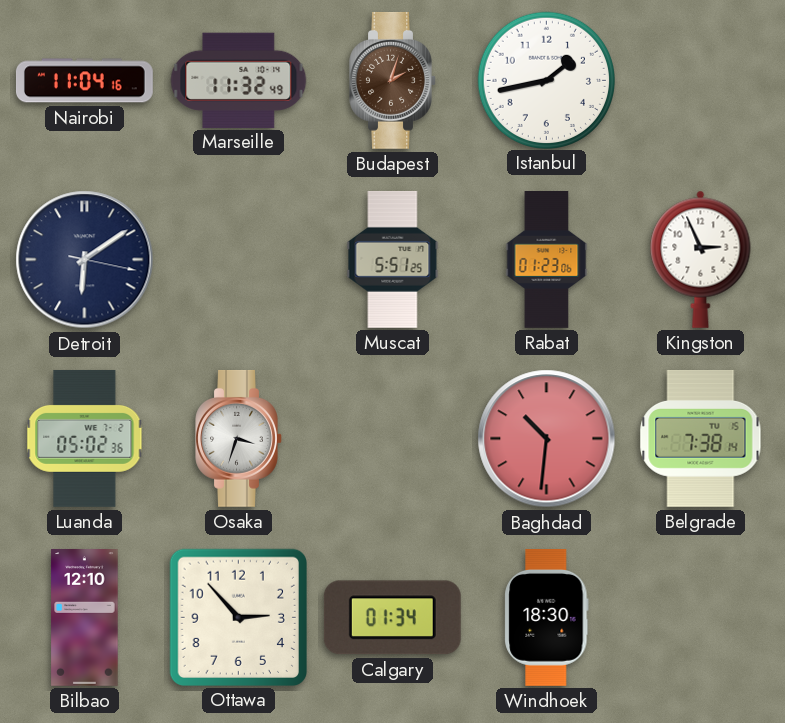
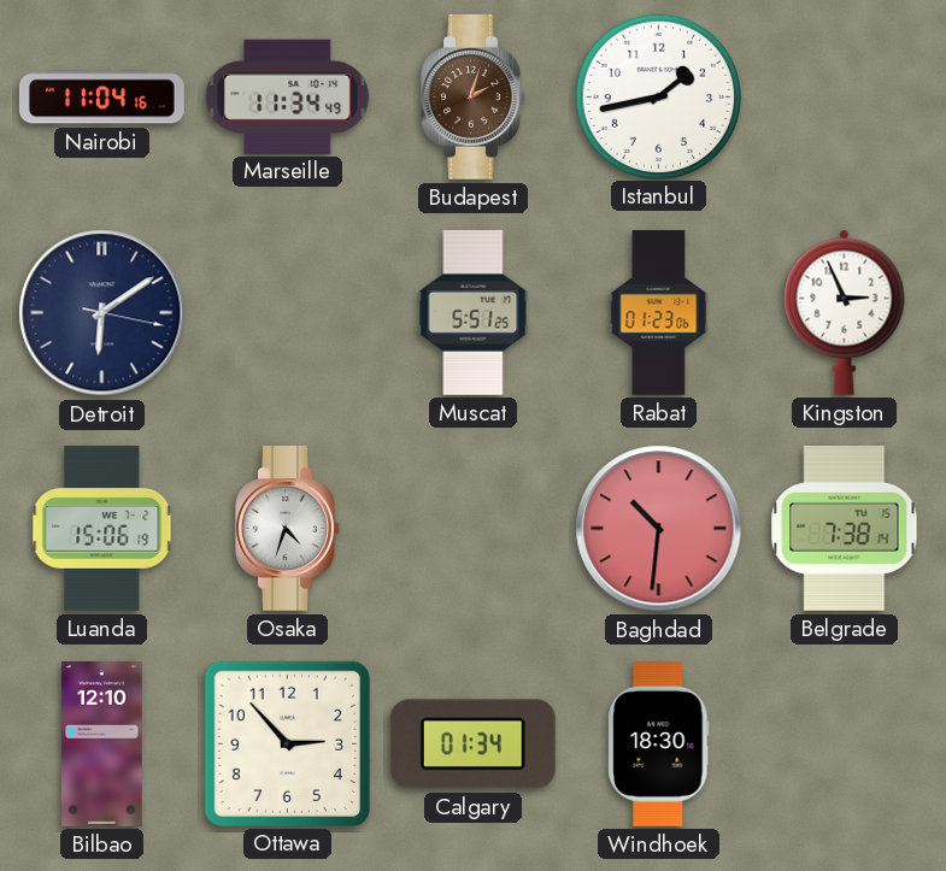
Marseille: 11:32 -> 11:34 (288, 96)
Luanda: 05:02 -> 15:06 (102, 528)
Osaka: 3:33 -> 4:33 (288, 528)
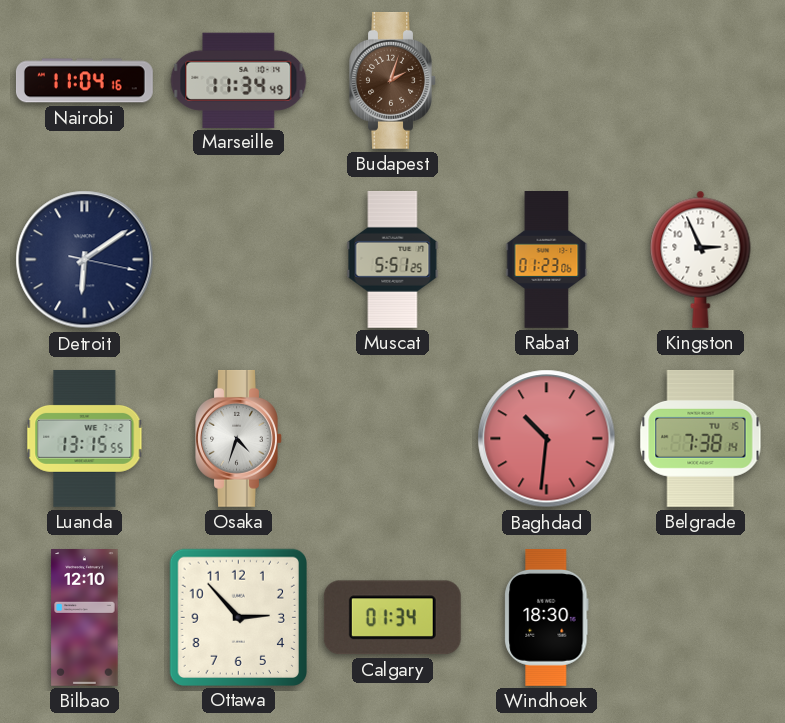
Istanbul: 1:43 -> none (658, 96)
Luanda: 15:06 -> 13:15 (85, 438)
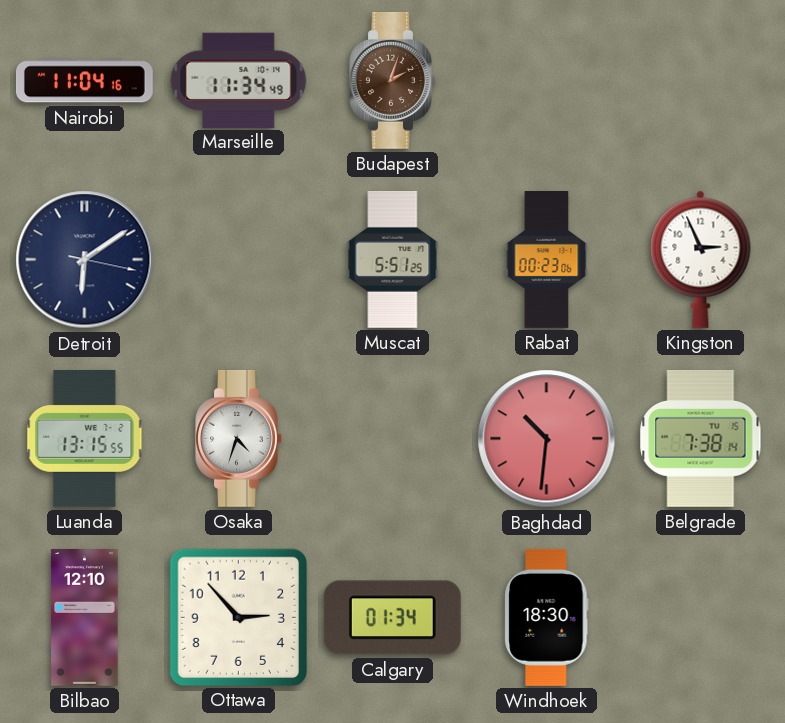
Rabat: 01:23 -> 00:23 (547, 260)
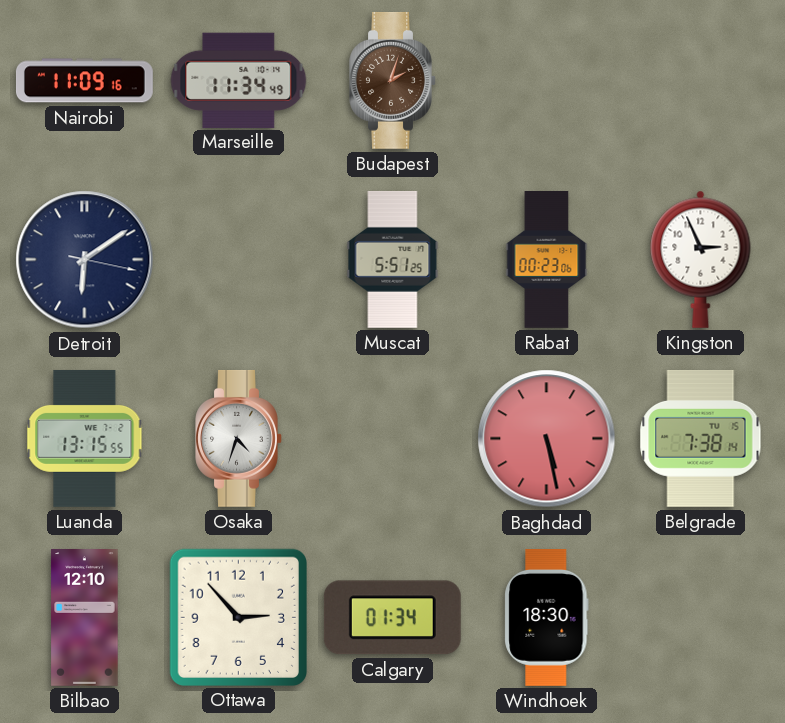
Nairobi: 11:04 -> 11:09 (84, 81)
Baghdad: 10:31 -> 5:28 (547, 439)
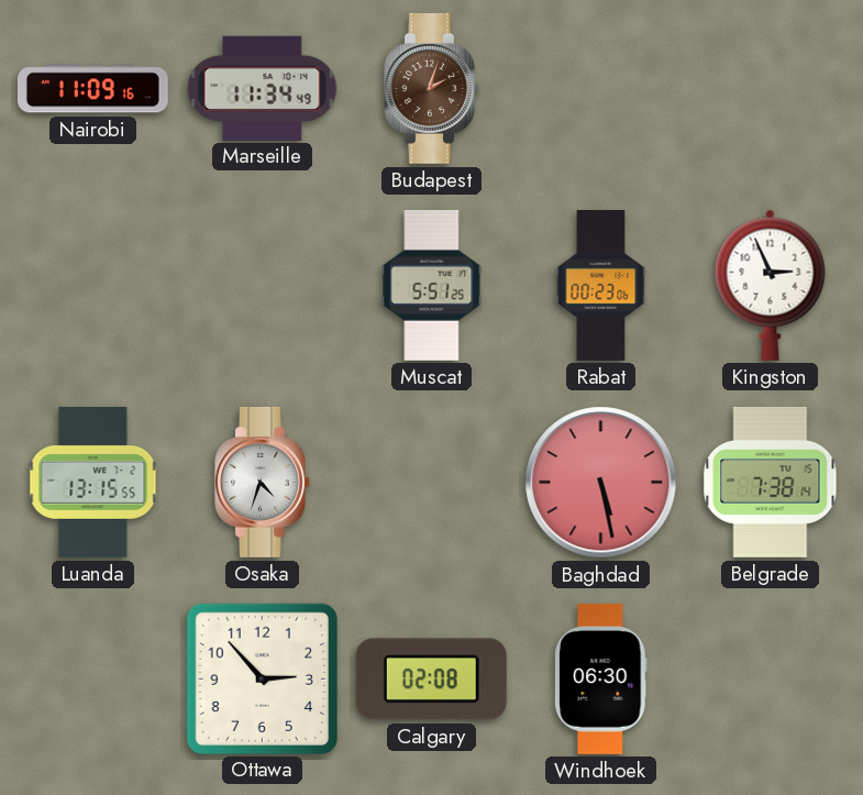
Detroit: 6:09 -> none (85, 260)
Bilbao: 12:10 -> none (85, 618)
Calgary: 01:34 -> 02:08 (431, 680)
Windhoek: 18:30 -> 06:30 (601, 680)
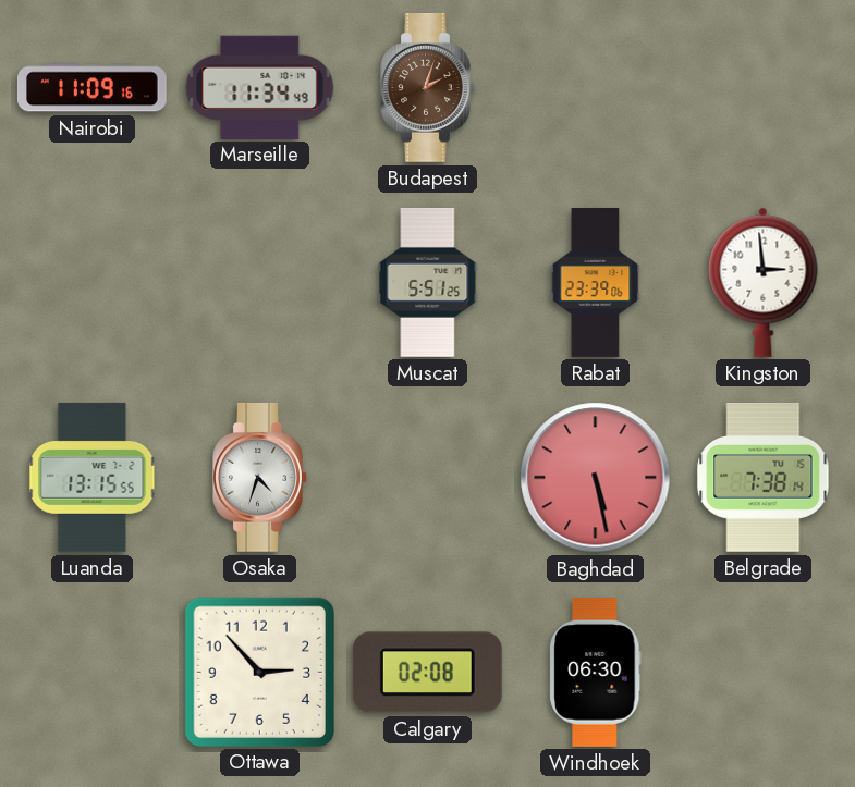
Rabat: 00:23 -> 23:39 (596, 283)
Kingston: 2:56 -> 2:59 (764, 282)
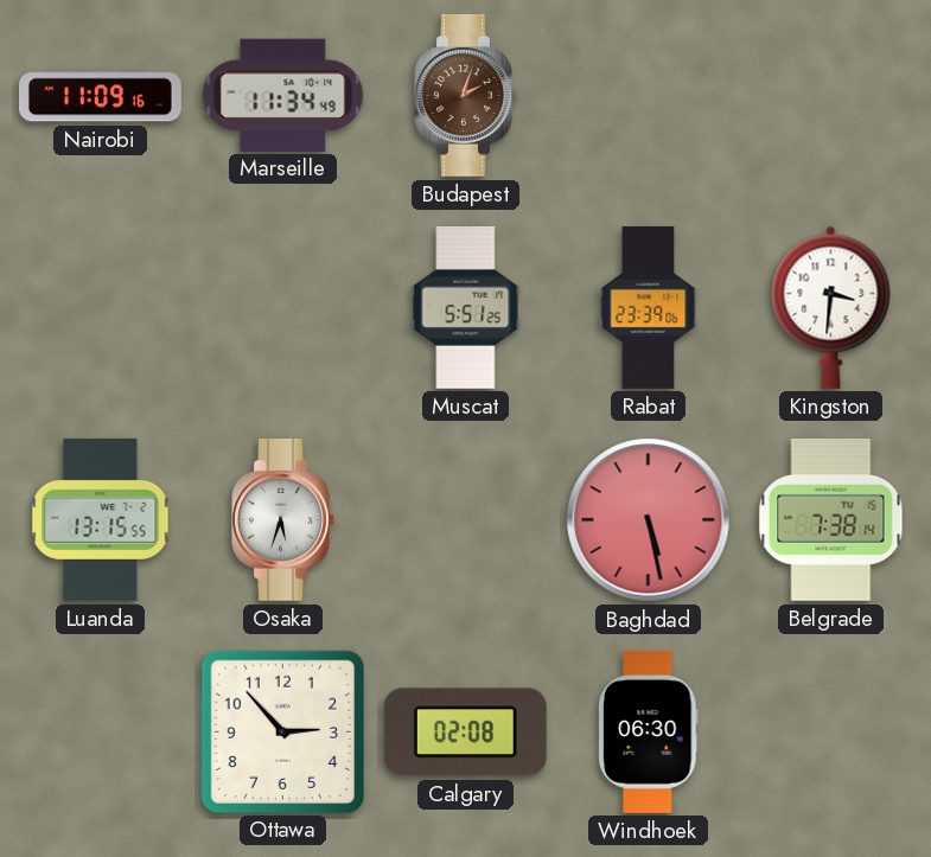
Kingston: 2:59 -> 3:31 (831, 307)
Osaka: 4:33 -> 5:33 (283, 519)
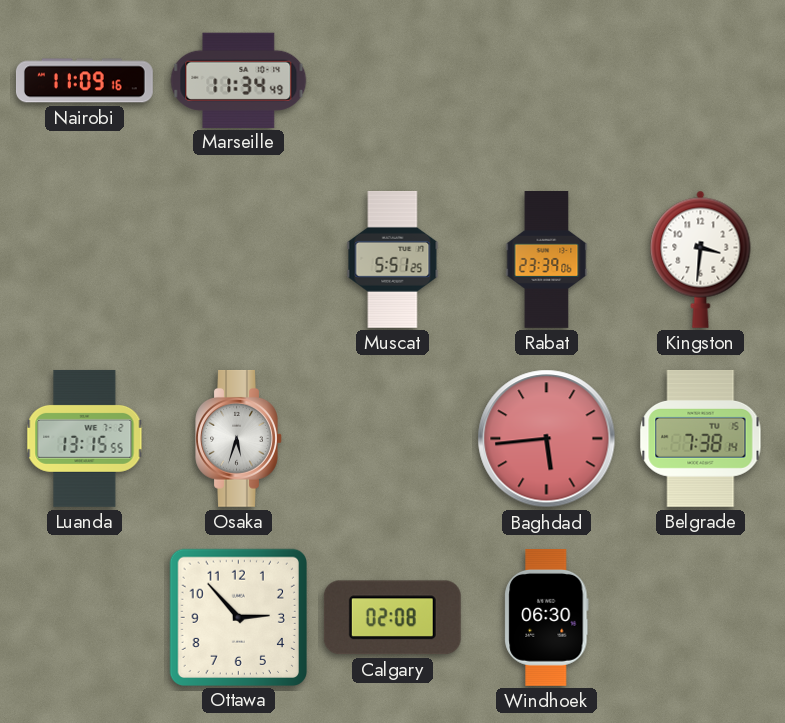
Budapest: 2:03 -> none (466, 95)
Baghdad: 5:28 -> 5:44 (547, 439)
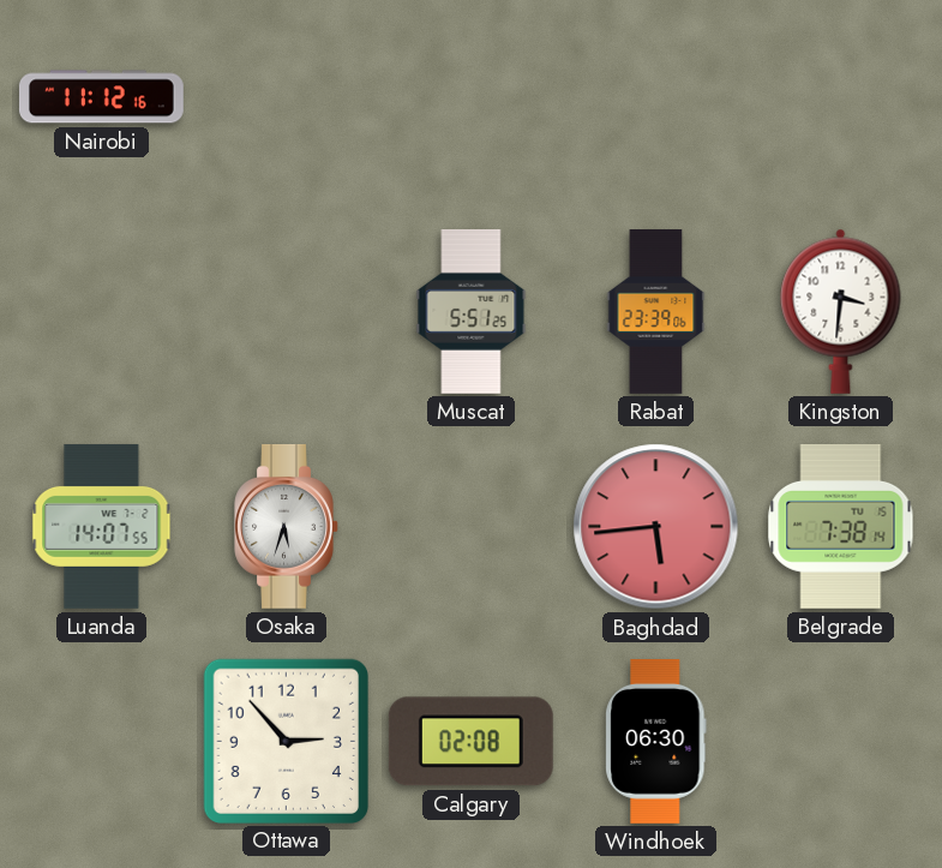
Nairobi: 11:09 -> 11:12 (101, 97)
Marseille: 11:34 -> none (239, 80)
Luanda: 13:15 -> 14:07 (102, 526)
